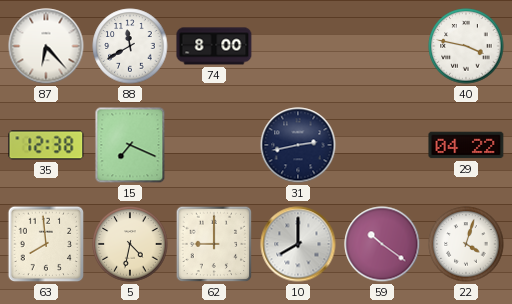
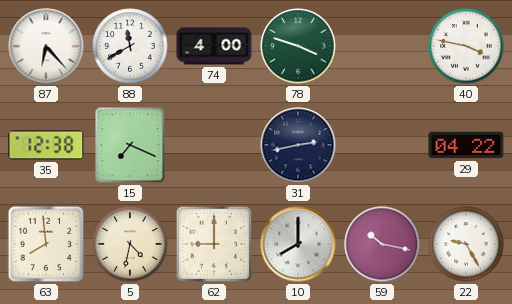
74: 8:00 -> 4:00 (214, 46)
78: none -> 3:48 (298, 46)
59: 10:21 -> 10:17 (382, 244)
22: 4:03 -> 9:25 (466, 244)
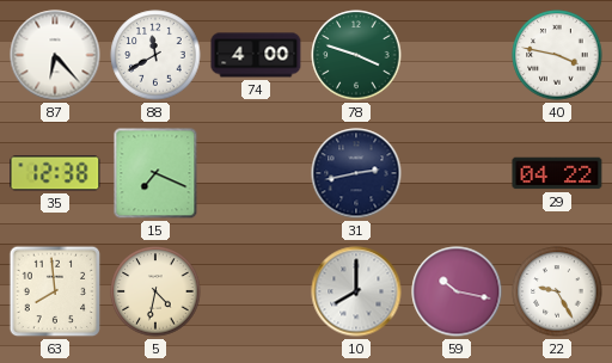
62: 9:00 -> none (214, 244)
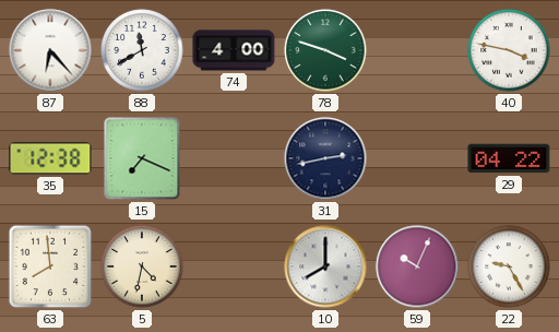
59: 10:17 -> 10:04 (417, 266)
